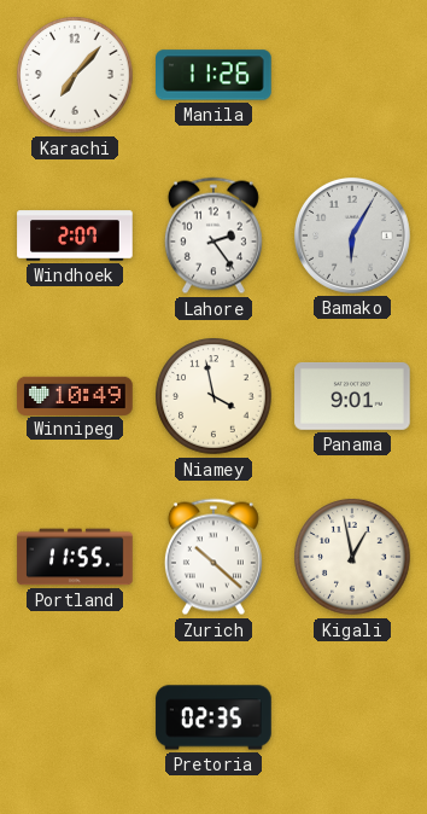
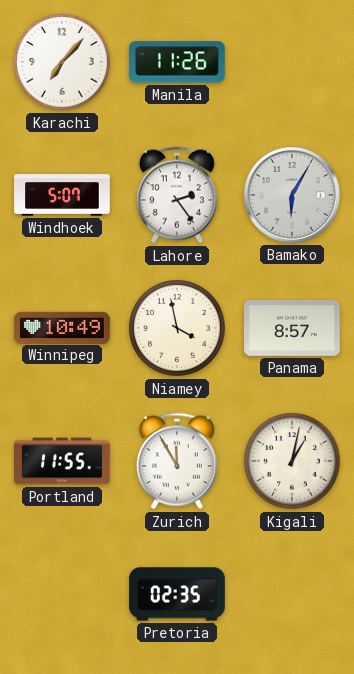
Windhoek: 2:07 -> 5:07 (62, 195)
Panama: 9:01 -> 8:57 (292, 328)
Zurich: 10:22 -> 11:55 (177, 461)
Kigali: 12:58 -> 1:02 (292, 461)
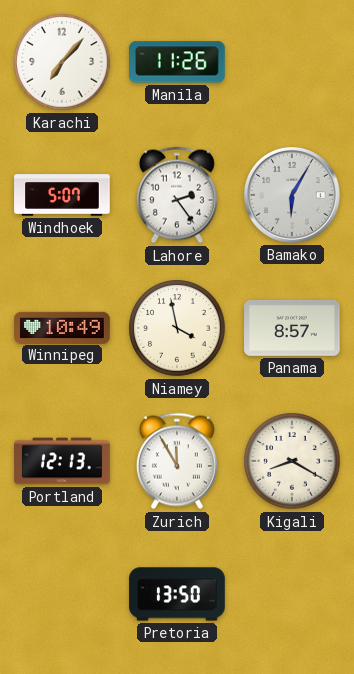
Portland: 11:55 -> 12:13 (62, 461)
Kigali: 1:02 -> 8:20 (292, 461)
Pretoria: 02:35 -> 13:50 (177, 594)
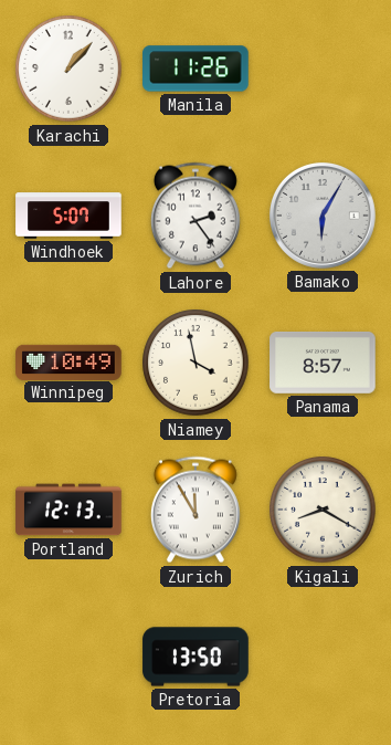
Karachi: 7:07 -> 1:07 (68, 69)
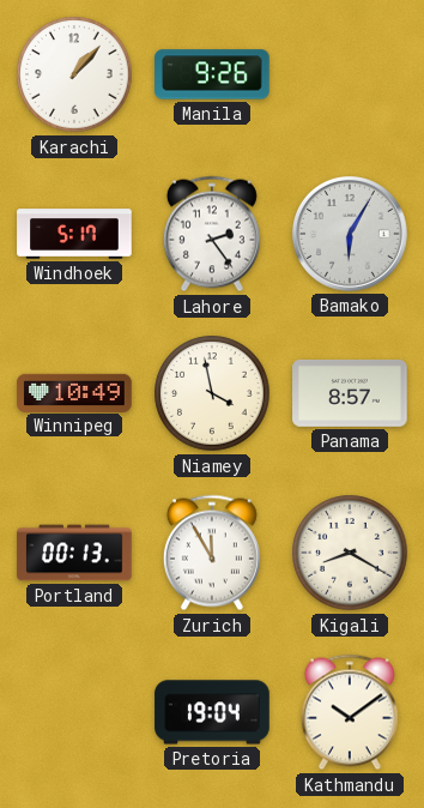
Manila: 11:26 -> 9:26 (213, 74)
Windhoek: 5:07 -> 5:17 (74, 234)
Portland: 12:13 -> 00:13 (74, 553)
Pretoria: 13:50 -> 19:04 (212, 712)
Kathmandu: none -> 10:09 (350, 712)
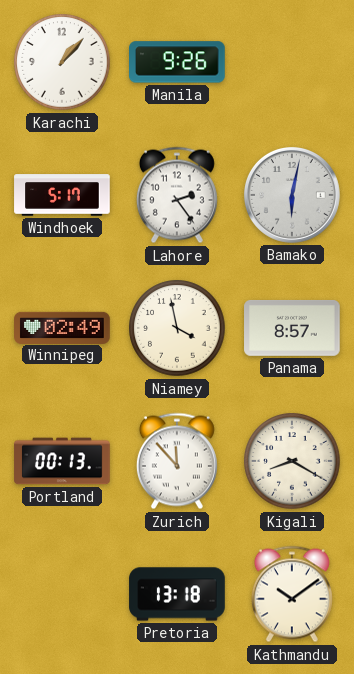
Bamako: 6:05 -> 6:02 (292, 195)
Winnipeg: 10:49 -> 02:49 (62, 327)
Zurich: 11:55 -> 11:53 (177, 461)
Pretoria: 19:04 -> 13:18 (177, 594)
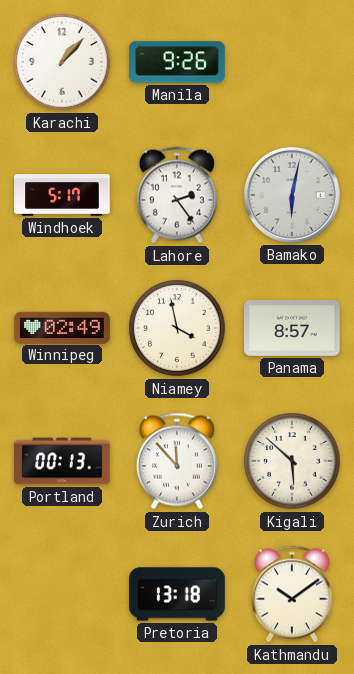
Kigali: 8:20 -> 5:52 (292, 461)
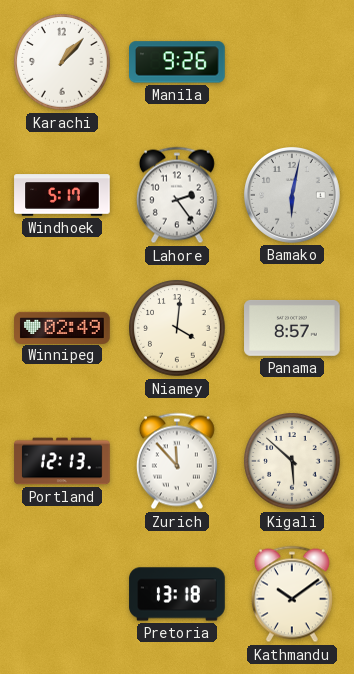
Niamey: 3:58 -> 4:01 (177, 328)
Portland: 00:13 -> 12:13 (62, 461)
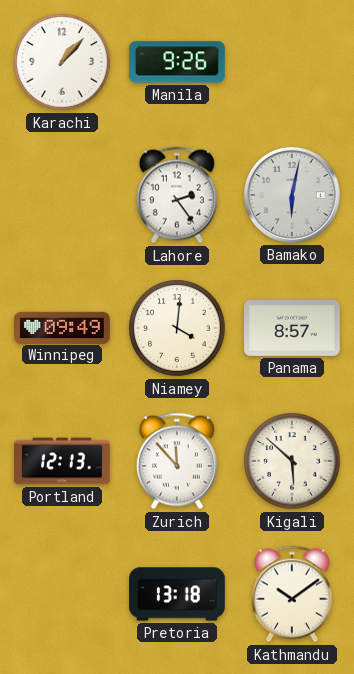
Windhoek: 5:17 -> none (62, 195)
Winnipeg: 02:49 -> 09:49 (62, 327)
